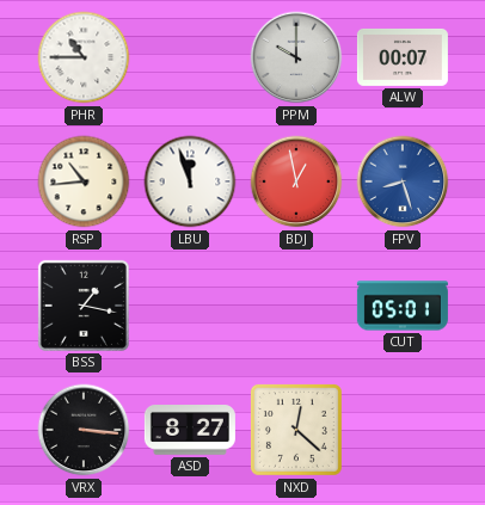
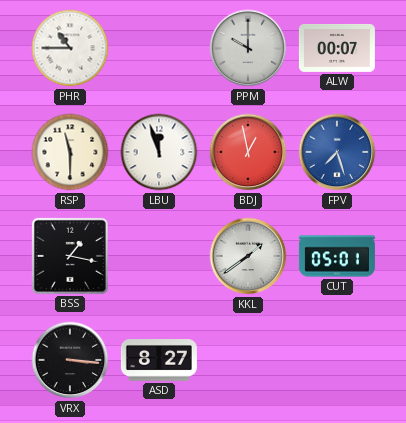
RSP: 10:44 -> 11:30 (70, 152)
FPV: 8:27 -> 7:27 (337, 152)
KKL: none -> 1:39 (248, 256)
NXD: 12:22 -> none (296, 430)
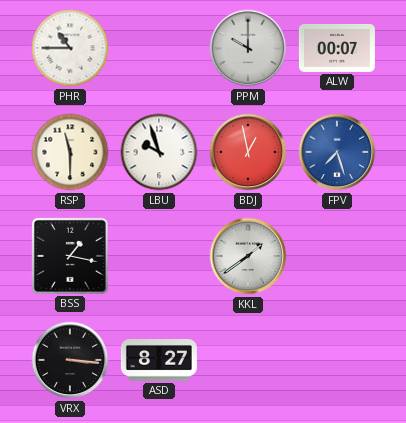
LBU: 11:57 -> 9:57 (159, 152)
CUT: 05:01 -> none (337, 256)
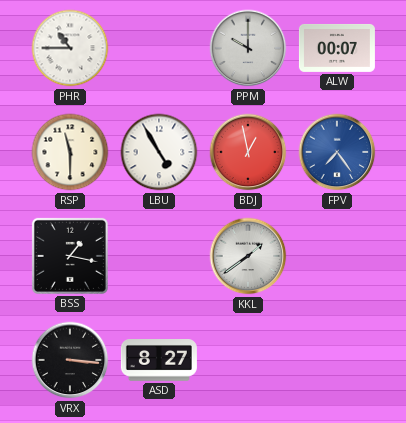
LBU: 9:57 -> 4:55 (159, 152)
FPV: 7:27 -> 7:24 (337, 152)
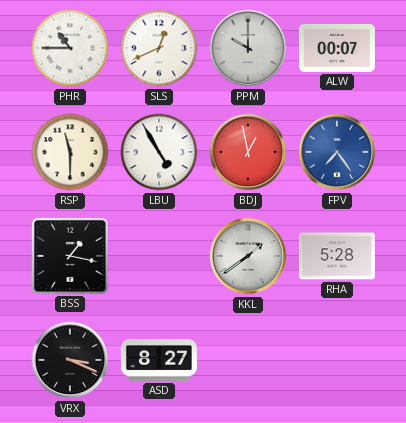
SLS: none -> 12:41 (159, 48)
RHA: none -> 5:28 (337, 256)
VRX: 3:16 -> 3:19 (70, 360)
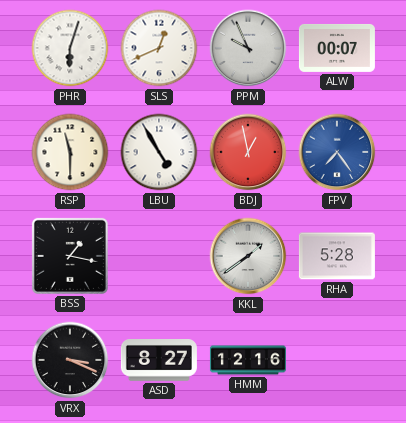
PHR: 10:45 -> 6:03 (70, 48)
PPM: 10:00 -> 9:56 (248, 48)
HMM: none -> 12:16 (248, 360)
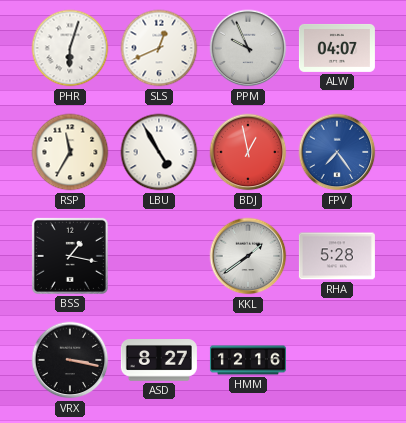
ALW: 00:07 -> 04:07 (337, 48)
RSP: 11:30 -> 11:35 (70, 152)
VRX: 3:19 -> 3:17 (70, 360)
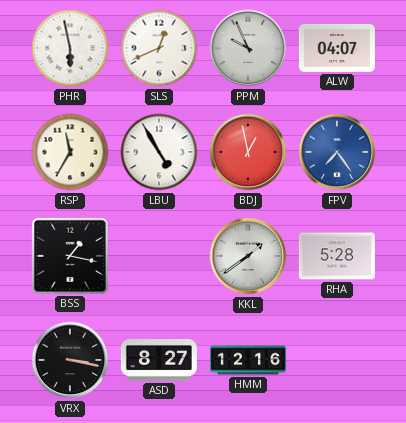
PHR: 6:03 -> 5:58 (70, 48)
